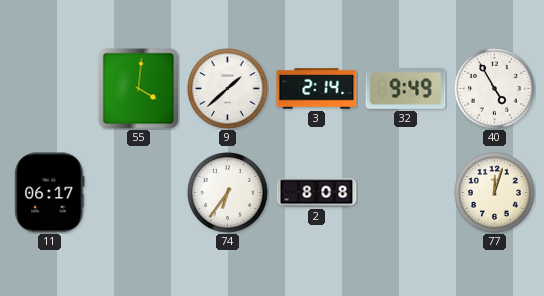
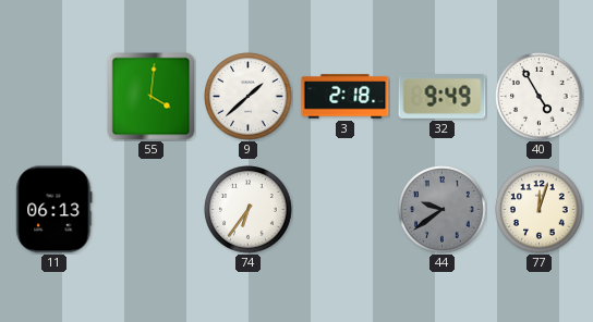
3: 2:14 -> 2:18 (346, 97)
11: 06:17 -> 06:13 (55, 210)
2: 8:08 -> none (317, 193)
44: none -> 9:39 (443, 210)
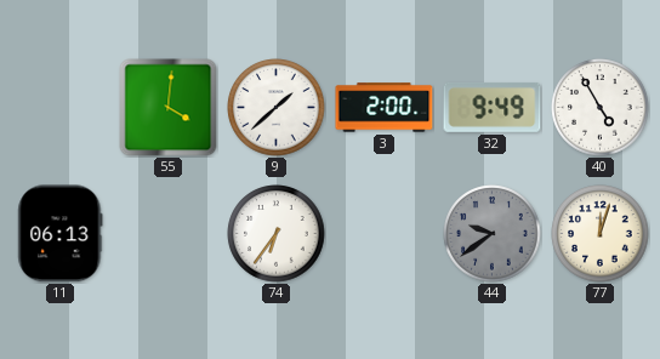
3: 2:18 -> 2:00 (385, 108)
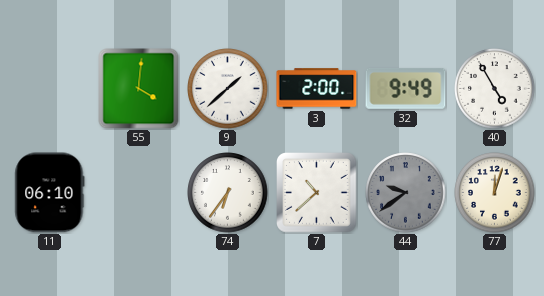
11: 06:13 -> 06:10 (50, 193)
7: none -> 10:38 (317, 193)
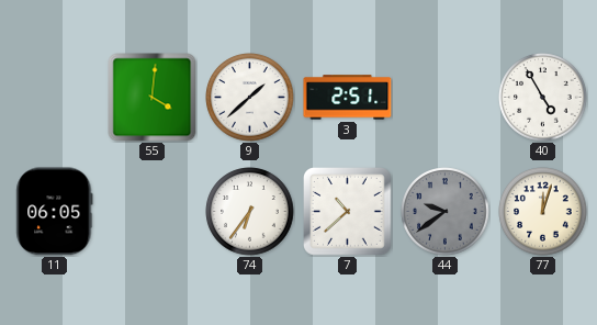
3: 2:00 -> 2:51 (348, 98)
32: 9:49 -> none (406, 88)
11: 06:10 -> 06:05 (55, 212)
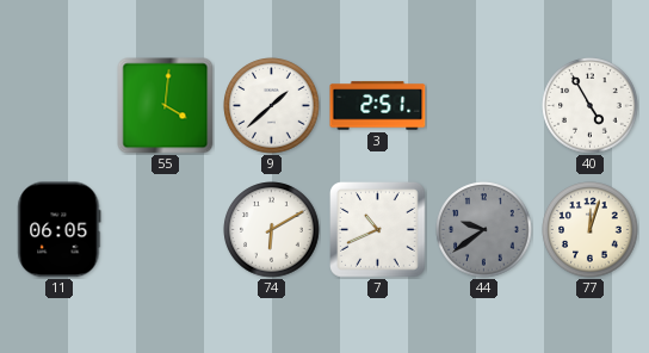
74: 6:36 -> 6:10 (272, 230)
7: 10:38 -> 10:41 (378, 230)
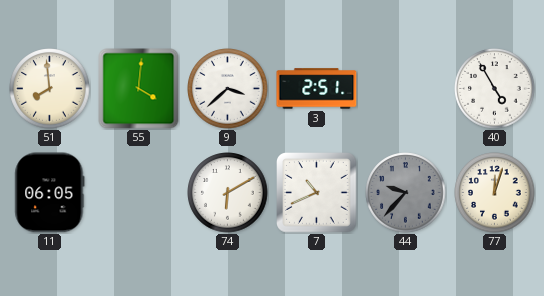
51: none -> 7:59 (50, 89)
9: 1:38 -> 3:38 (228, 89)
44: 9:39 -> 9:37 (406, 193)
